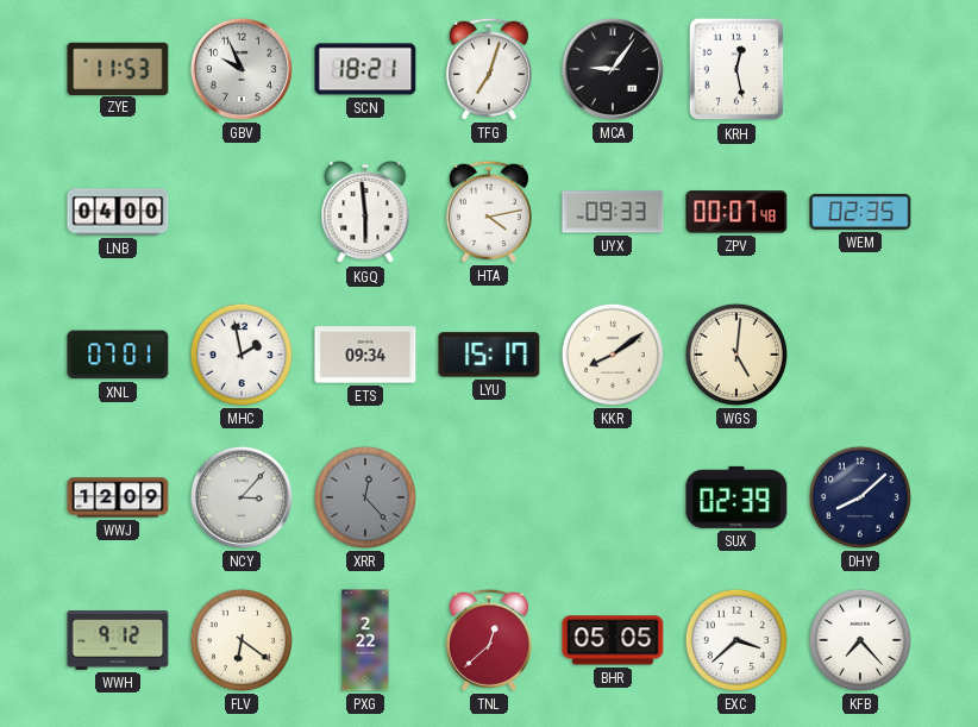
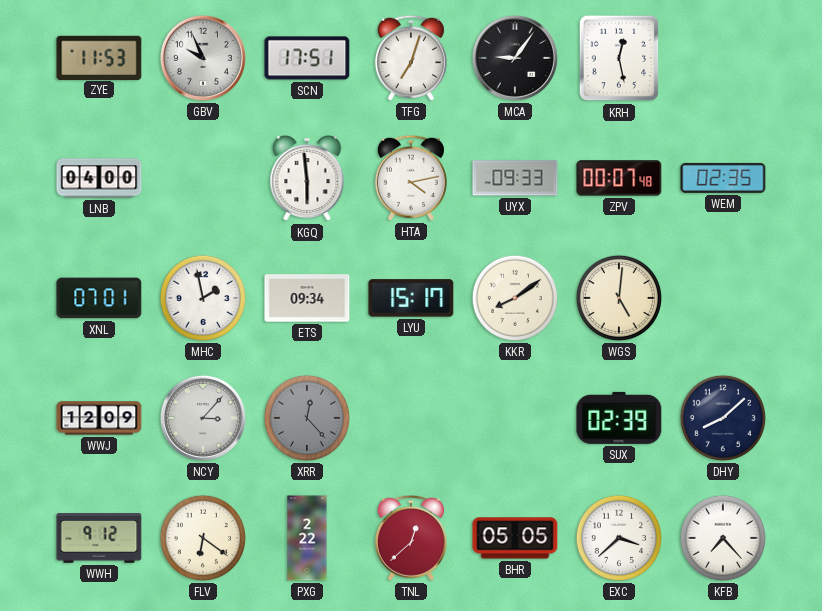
SCN: 18:21 -> 17:51 (307, 58)
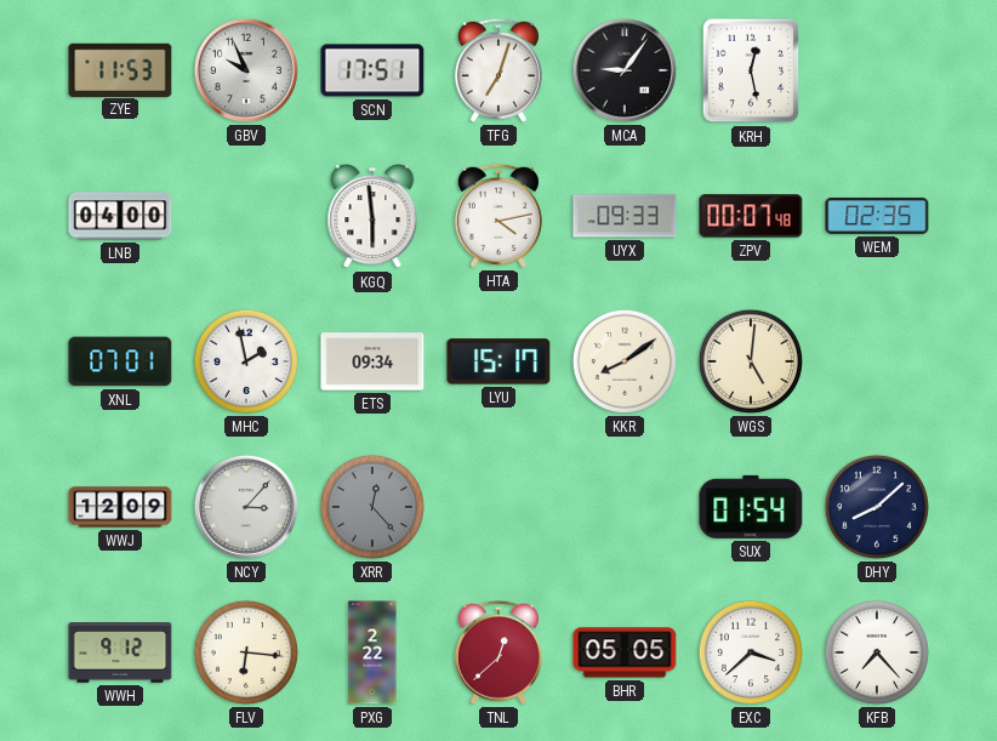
SUX: 02:39 -> 01:54 (751, 507)
FLV: 6:21 -> 6:16 (246, 652)
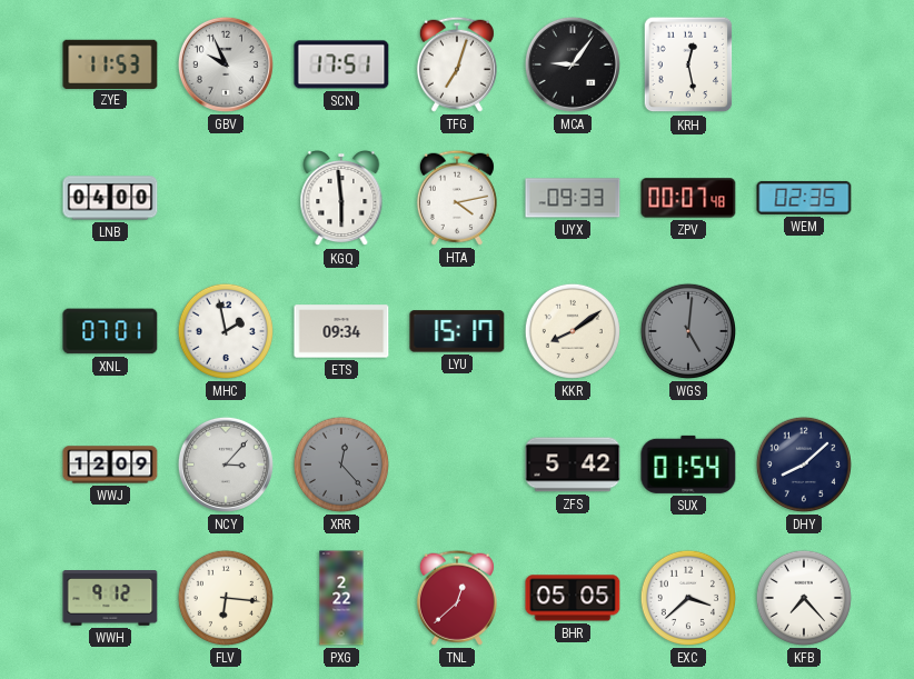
WGS dial: cream -> grey (688, 331)
ZFS: none -> 5:42 (573, 465)
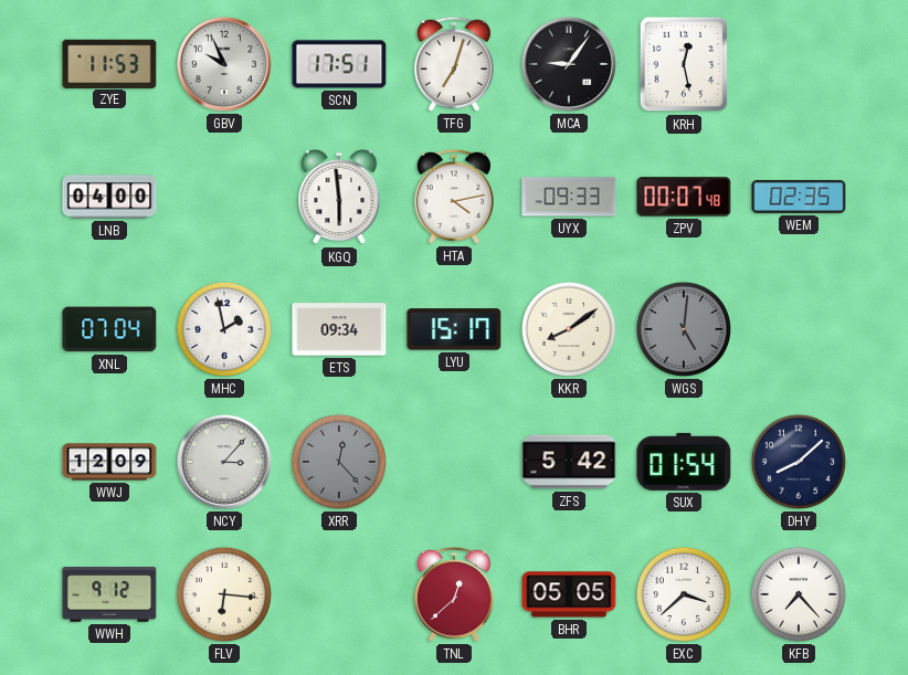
XNL: 07:01 -> 07:04 (109, 329)
PXG: 2:22 -> none (341, 598)
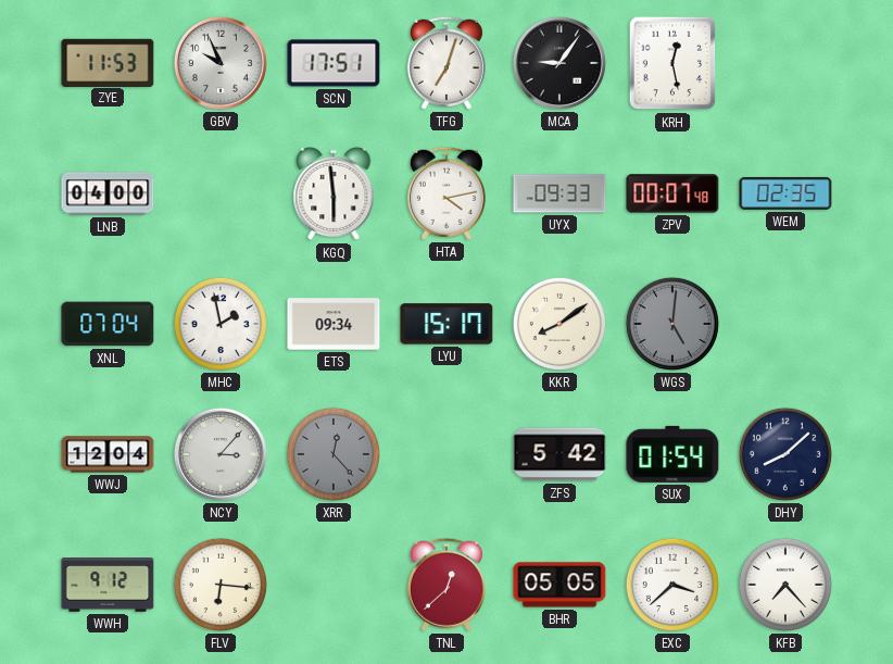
WWJ: 12:09 -> 12:04 (108, 454)
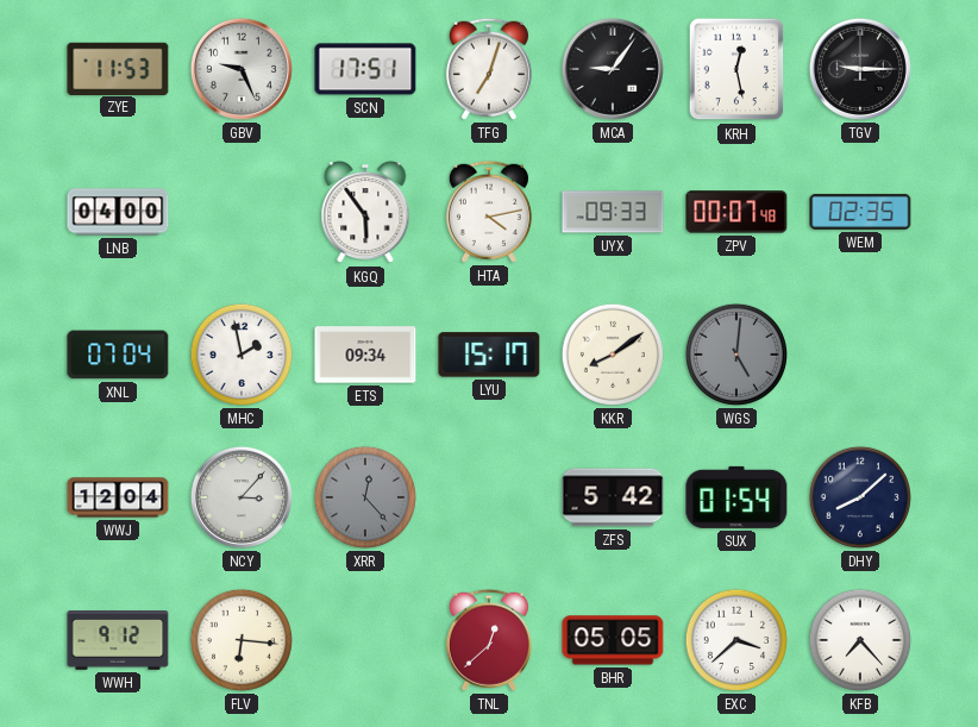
GBV: 9:56 -> 9:26 (242, 69)
TGV: none -> 9:15 (860, 69)
KGQ: 5:59 -> 5:54 (365, 213)
